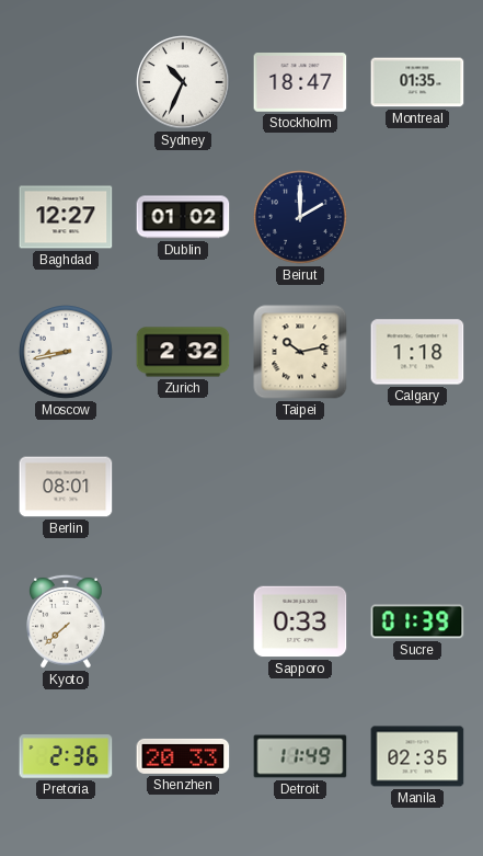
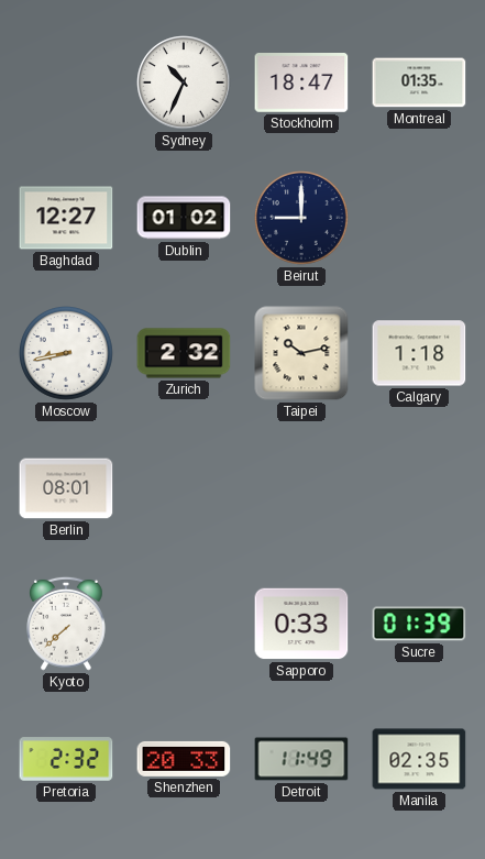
Beirut: 2:00 -> 9:00 (302, 219)
Pretoria: 2:36 -> 2:32 (66, 759)
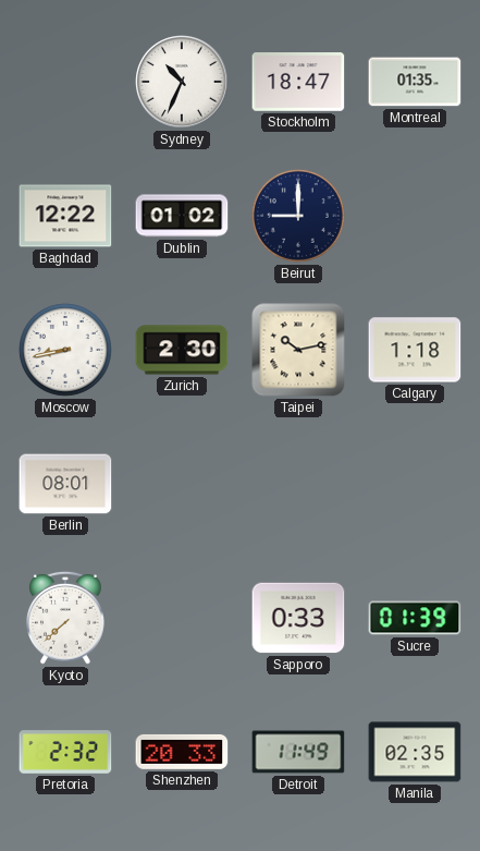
Baghdad: 12:27 -> 12:22 (65, 216)
Zurich: 2:32 -> 2:30 (182, 350)
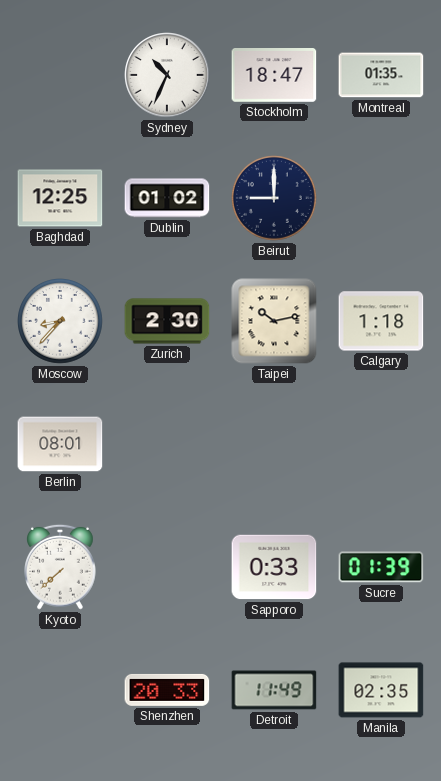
Baghdad: 12:22 -> 12:25 (60, 198)
Moscow: 8:43 -> 8:37 (61, 322)
Pretoria: 2:32 -> none (65, 752)
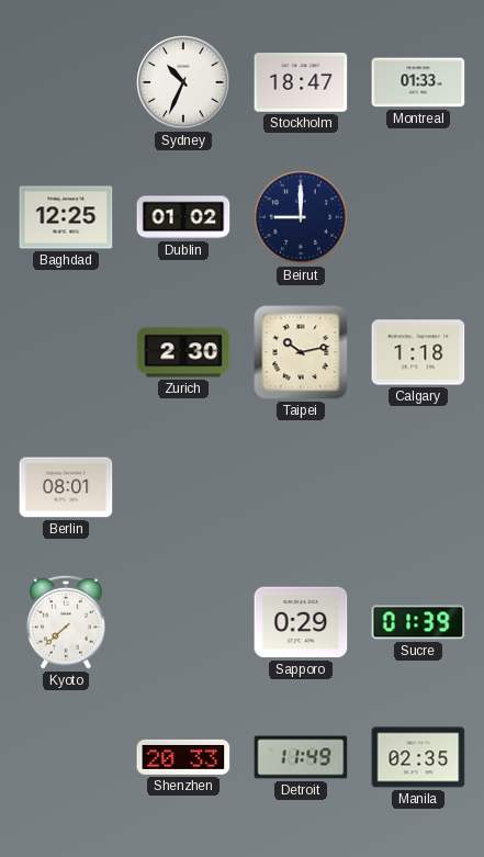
Montreal: 01:35 -> 01:33 (418, 82)
Moscow: 8:37 -> none (61, 322)
Sapporo: 0:33 -> 0:29 (301, 622)
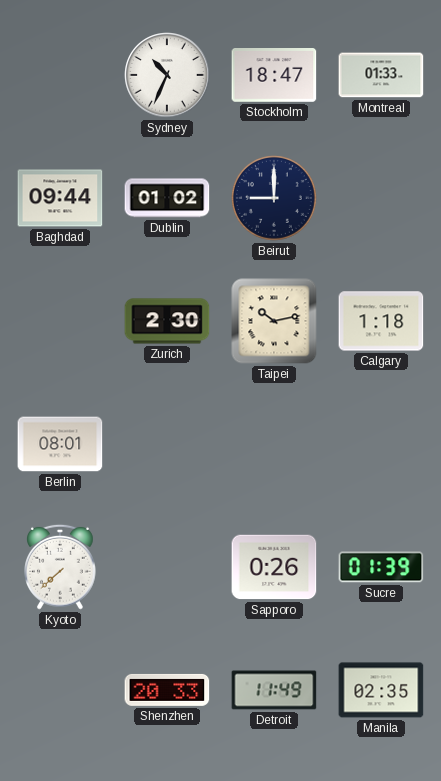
Baghdad: 12:25 -> 09:44 (60, 198)
Sapporo: 0:29 -> 0:26 (274, 567)
